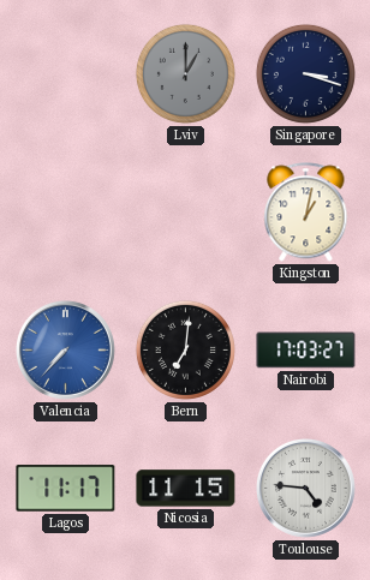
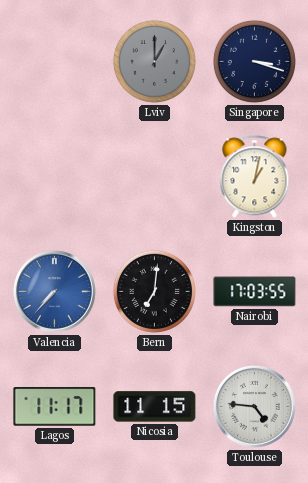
Nairobi: 17:03:27 -> 17:03:55 (255, 292)
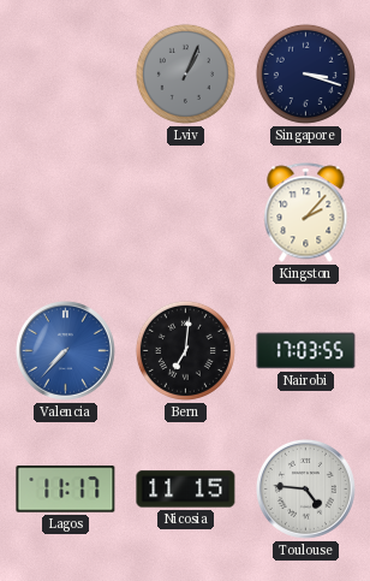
Lviv: 1:00 -> 1:04 (185, 73)
Kingston: 1:02 -> 2:07 (306, 213)
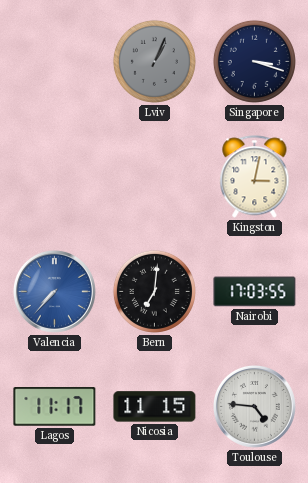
Kingston: 2:07 -> 3:02 (255, 177)
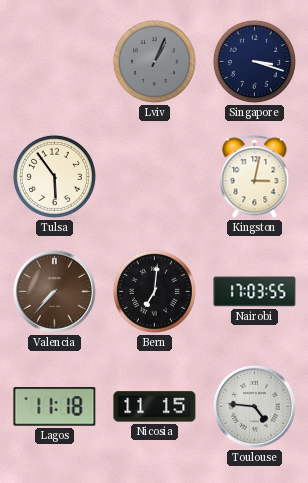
Tulsa: none -> 5:54 (54, 176)
Valencia dial: blue -> brown (54, 291)
Lagos: 11:17 -> 11:18 (55, 407)
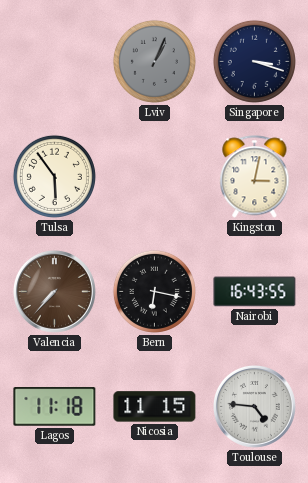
Bern: 7:01 -> 6:17 (154, 291)
Nairobi: 17:03 -> 16:43 (255, 292)
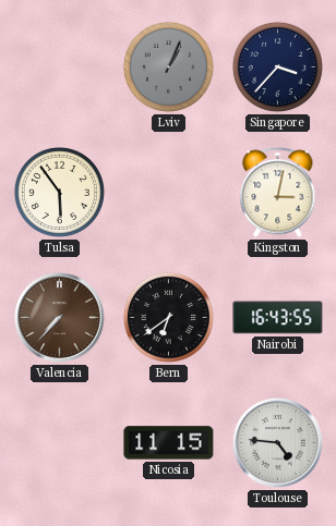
Singapore: 3:18 -> 3:37 (277, 66)
Bern: 6:17 -> 6:39 (168, 317)
Lagos: 11:18 -> none (55, 407)
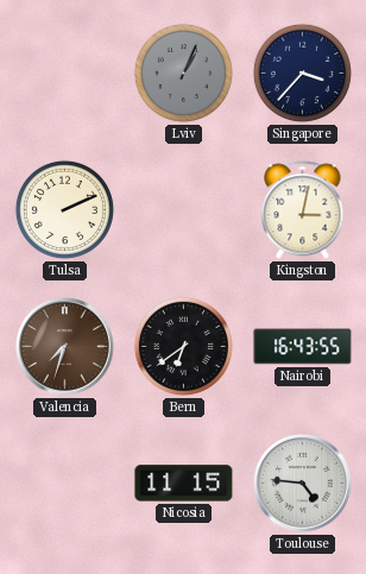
Tulsa: 5:54 -> 2:11 (64, 209)
Valencia: 7:37 -> 7:33 (64, 346)
